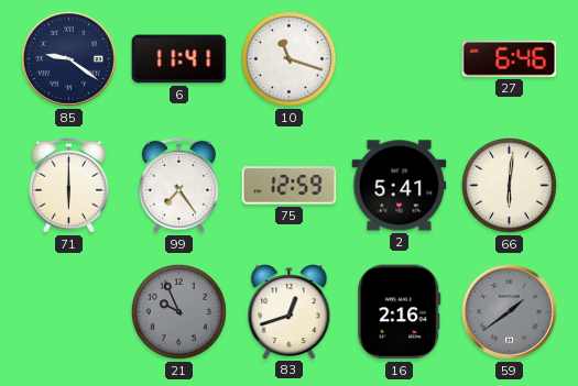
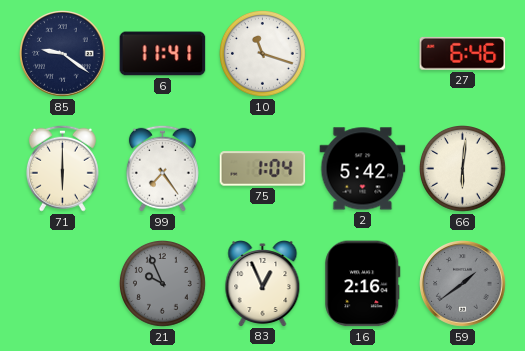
75: 12:59 -> 1:04 (263, 169)
2: 5:41 -> 5:42 (363, 169)
83: 12:42 -> 12:56 (263, 284)
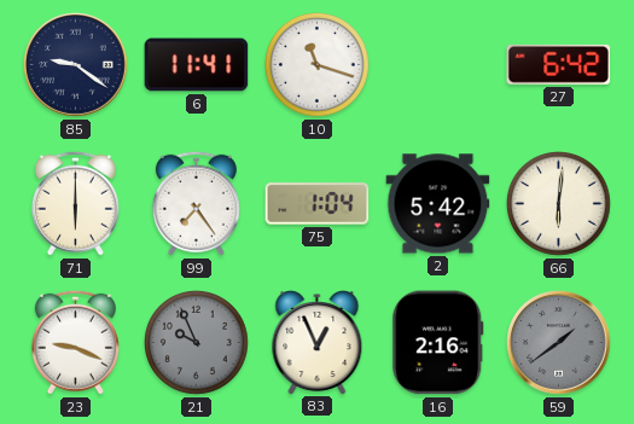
27: 6:46 -> 6:42 (559, 64)
23: none -> 9:19 (75, 342)
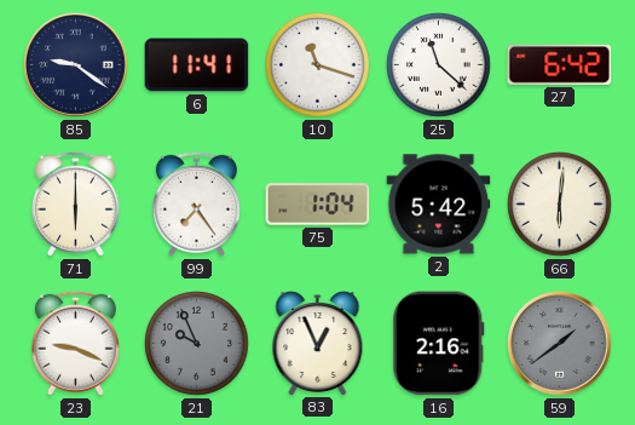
25: none -> 11:22 (439, 65)
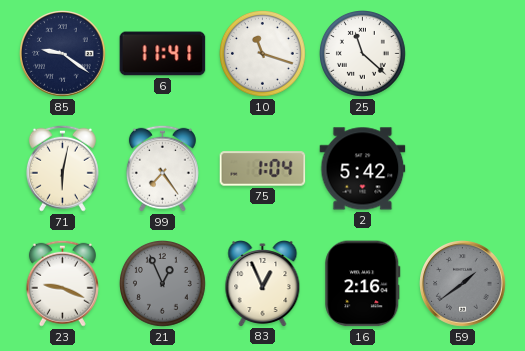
27: 6:42 -> none (560, 64)
71: 6:00 -> 6:02 (62, 168)
66: 6:01 -> none (560, 205)
21: 9:56 -> 12:56 (163, 284)
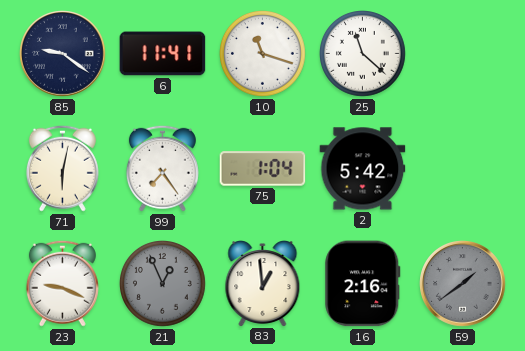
83: 12:56 -> 12:59 (263, 284)
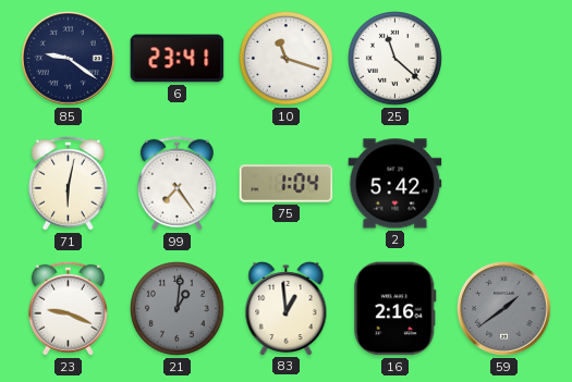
6: 11:41 -> 23:41 (178, 59)
21: 12:56 -> 1:01 (178, 309)
